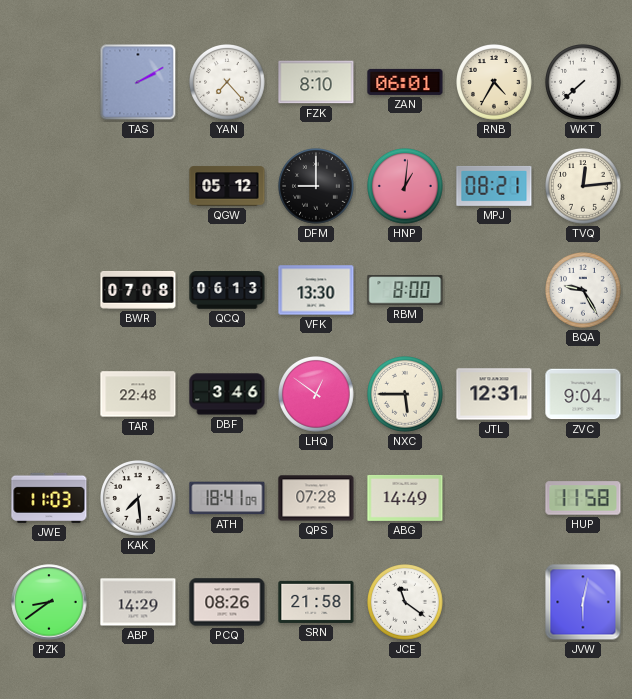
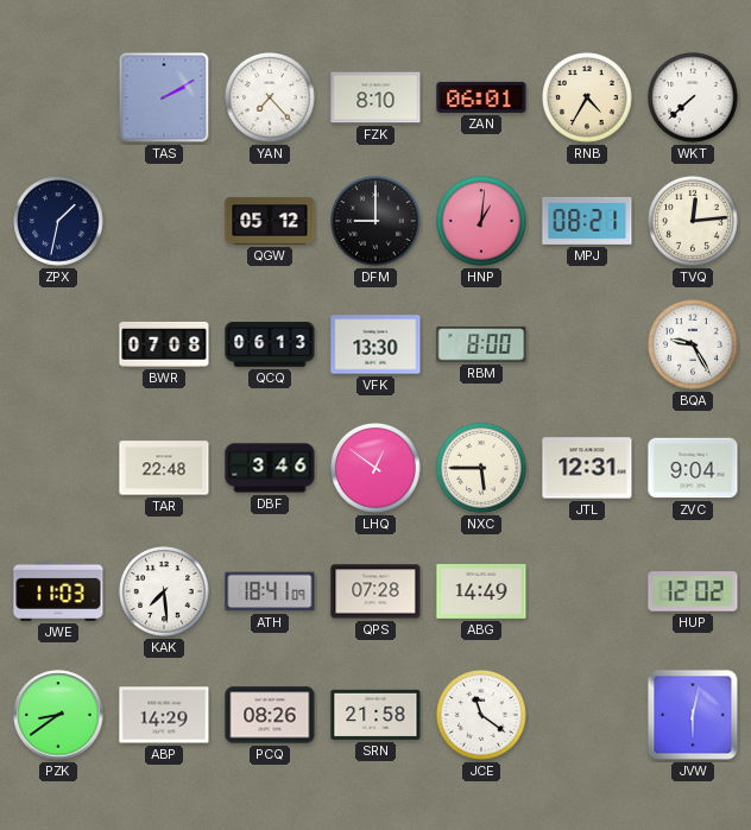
ZPX: none -> 1:32 (59, 222)
HUP: 11:58 -> 12:02 (693, 591)
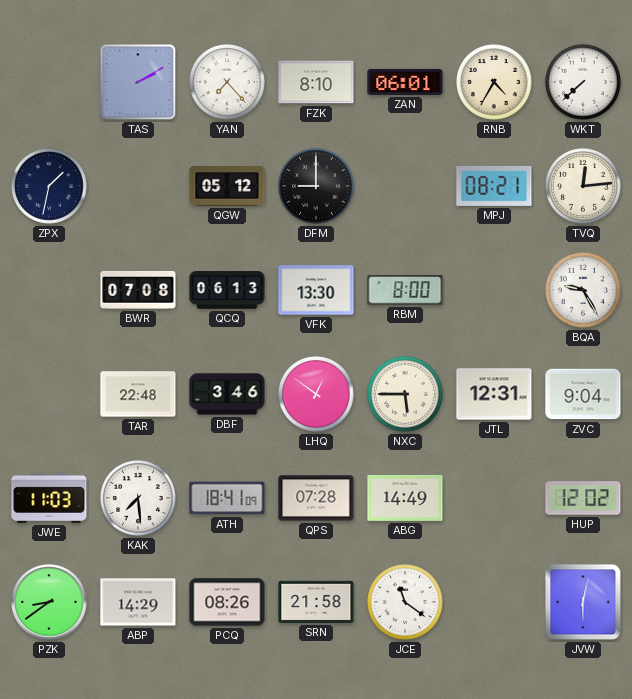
HNP: 1:01 -> none (482, 222)
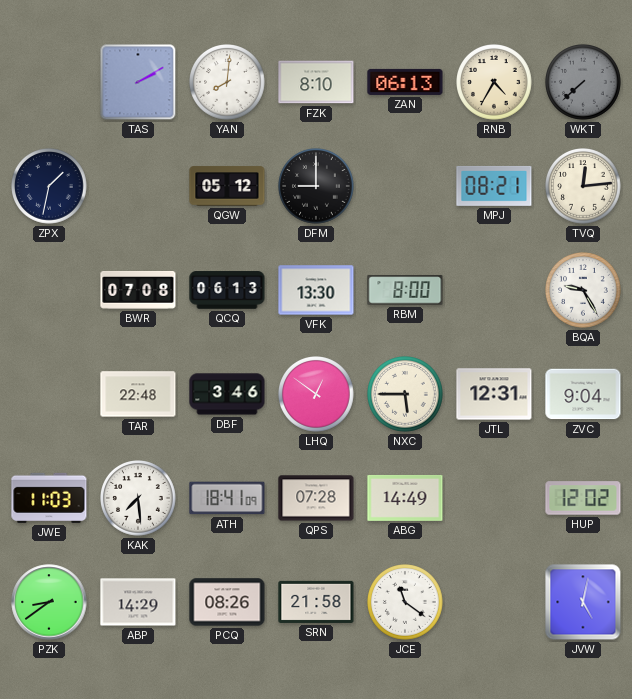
YAN: 7:23 -> 8:01 (228, 83)
ZAN: 06:01 -> 06:13 (405, 82)
WKT dial: white -> grey (584, 83)
JVW: 6:02 -> 5:02 (583, 602)
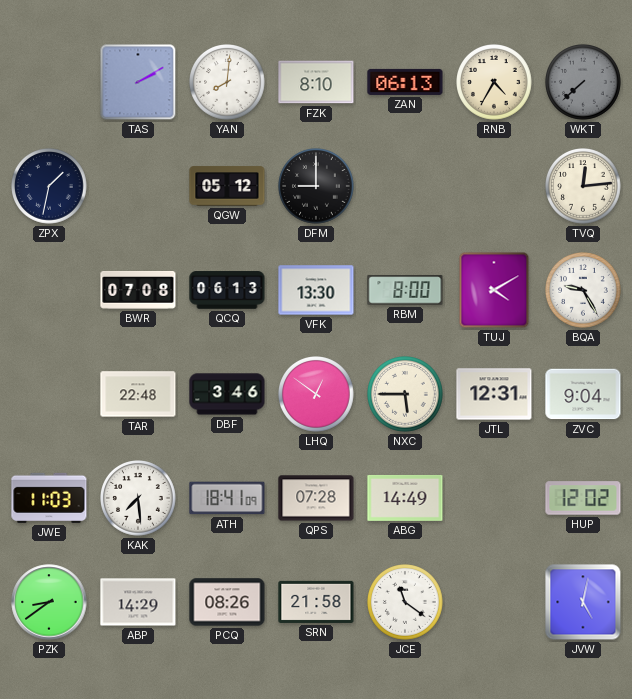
MPJ: 08:21 -> none (494, 186)
TUJ: none -> 4:10 (494, 290)
